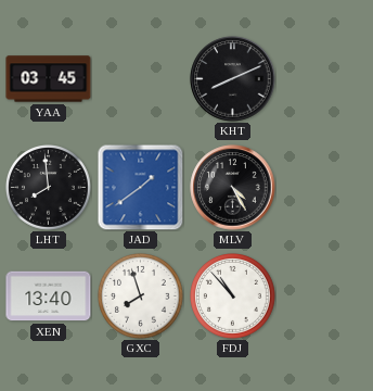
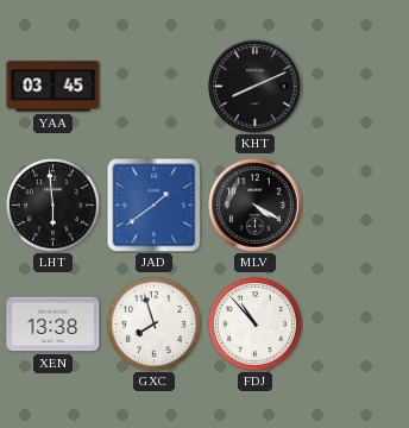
LHT: 7:59 -> 5:59 (54, 206)
MLV: 4:25 -> 4:20 (256, 206)
XEN: 13:40 -> 13:38 (54, 325)
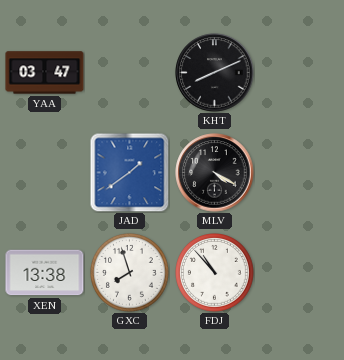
YAA: 03:45 -> 03:47 (45, 73)
LHT: 5:59 -> none (54, 206)
